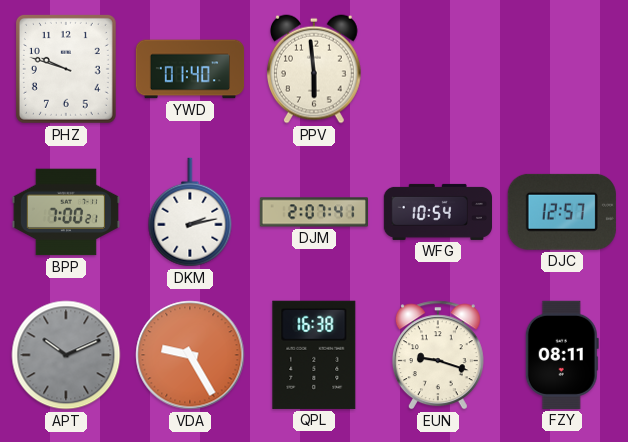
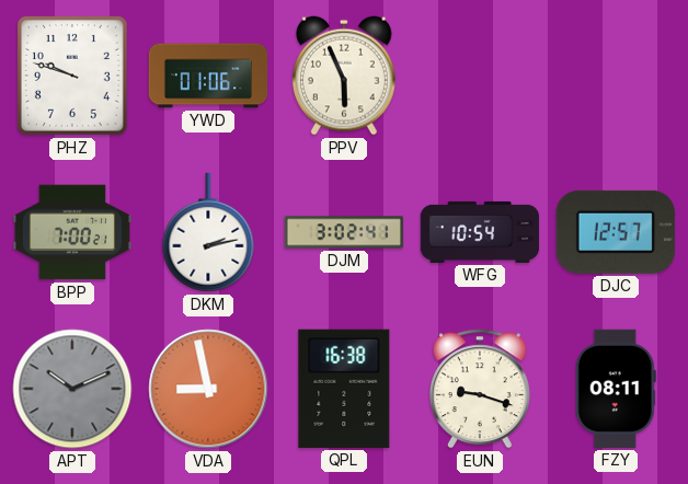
YWD: 01:40 -> 01:06 (208, 76)
PPV: 5:59 -> 5:56 (344, 76)
DJM: 2:07 -> 3:02 (343, 232)
VDA: 9:25 -> 8:58 (208, 389)
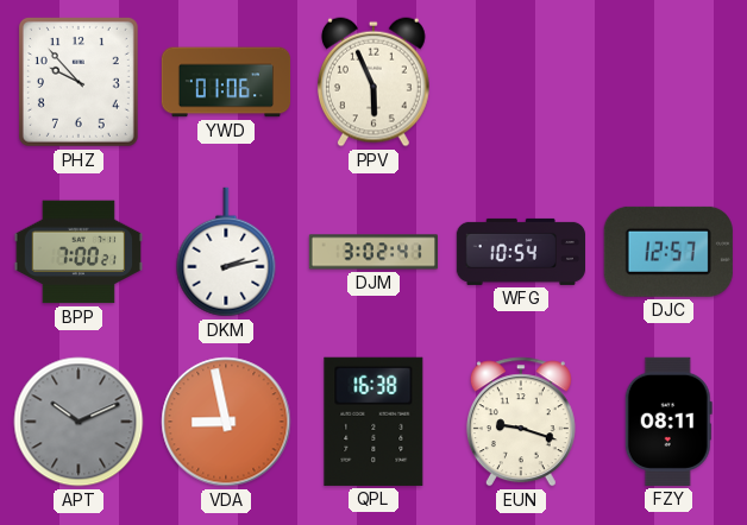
PHZ: 9:48 -> 9:53 (79, 82)
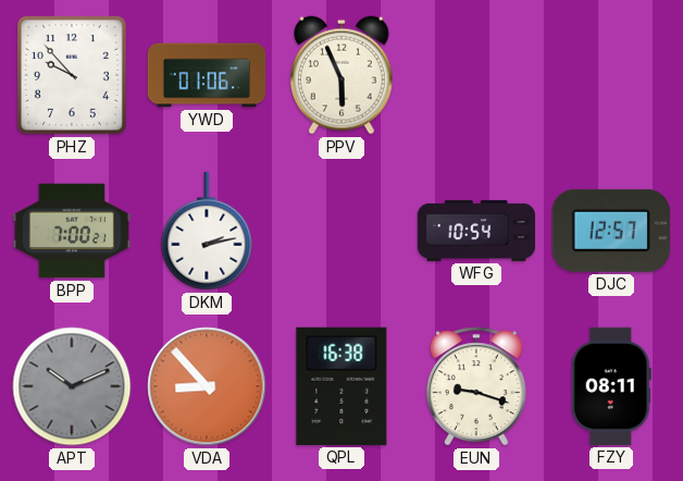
DJM: 3:02 -> none (372, 252)
VDA: 8:58 -> 8:53 (207, 386)
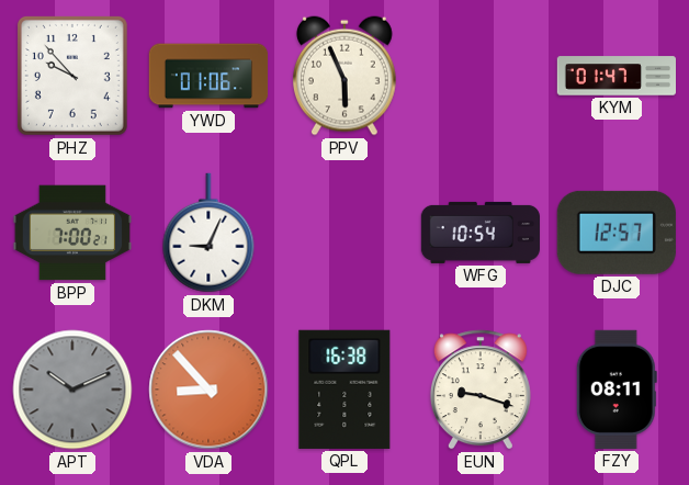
KYM: none -> 01:47 (617, 76)
DKM: 2:13 -> 9:04 (208, 233)
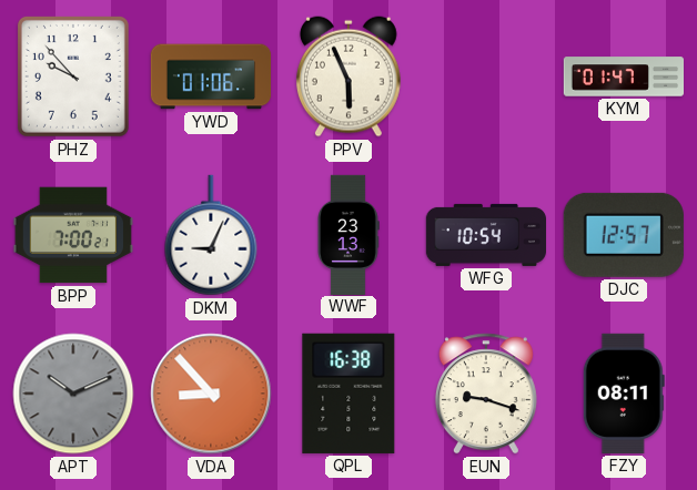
WWF: none -> 23:13 (348, 234)
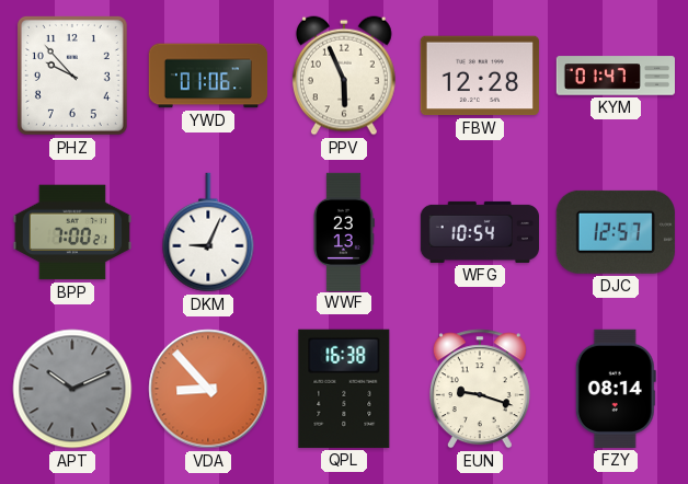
FBW: none -> 12:28 (480, 76)
FZY: 08:11 -> 08:14 (616, 389)
